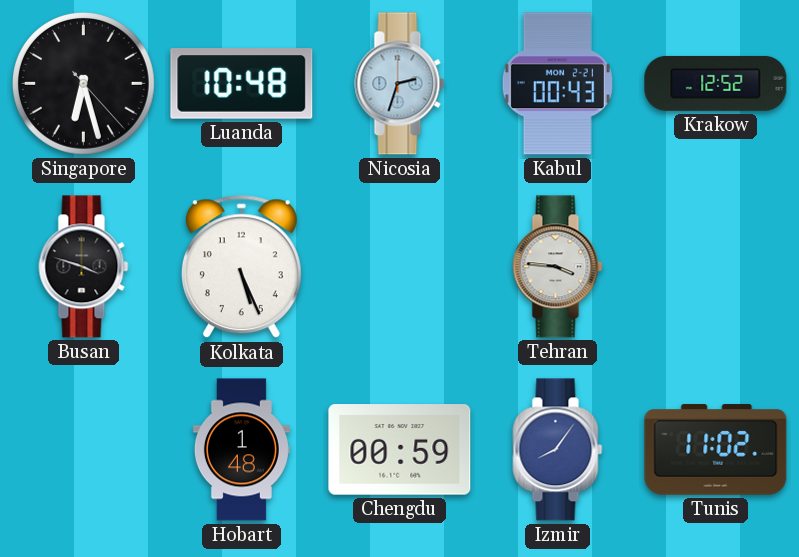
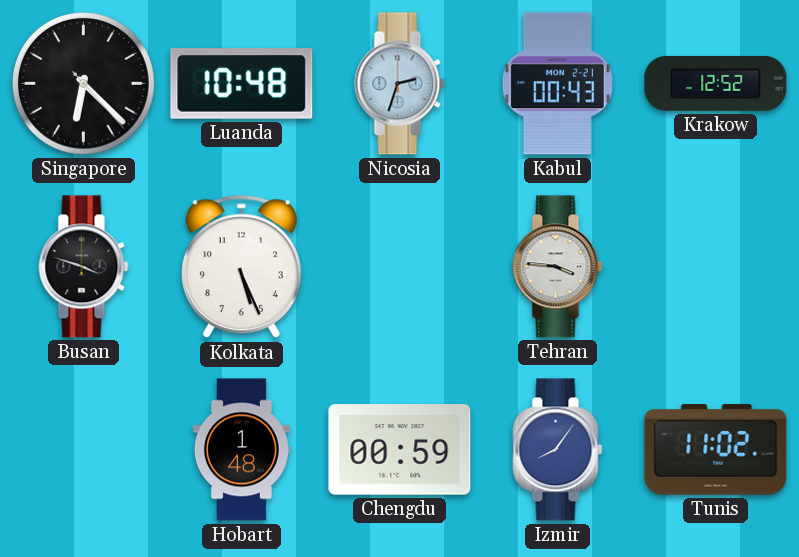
Singapore: 6:27 -> 6:22 (83, 83)
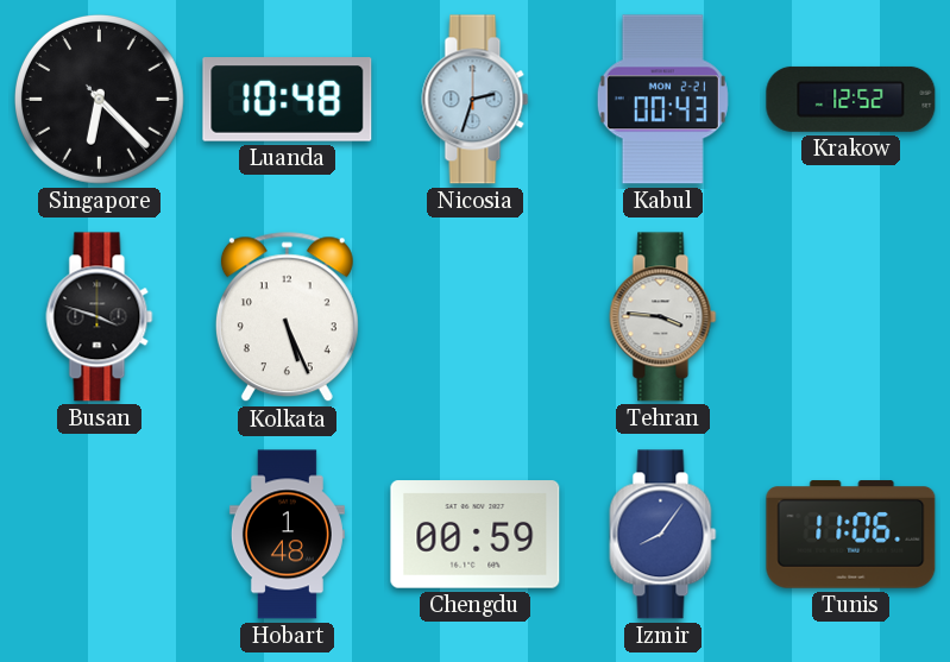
Tunis: 11:02 -> 11:06 (851, 535)
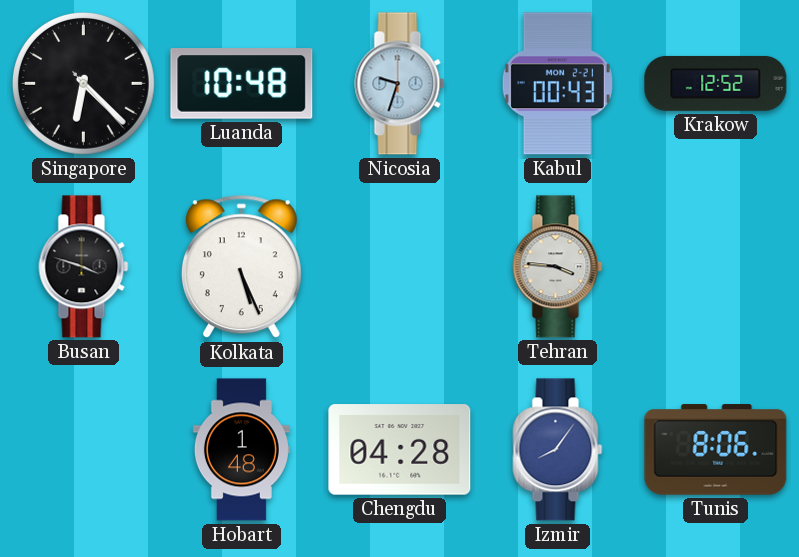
Nicosia: 2:33 -> 9:33 (400, 84)
Chengdu: 00:59 -> 04:28 (400, 450)
Tunis: 11:06 -> 8:06 (716, 450)
